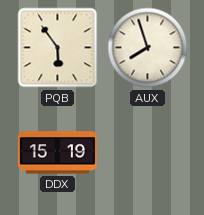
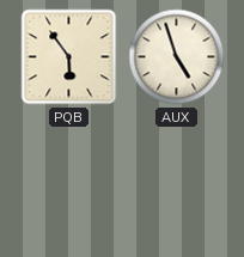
AUX: 7:57 -> 4:57 (177, 57)
DDX: 15:19 -> none (57, 153)
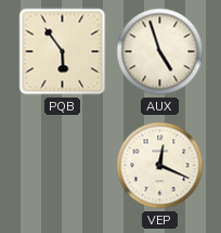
VEP: none -> 12:19 (160, 166)
